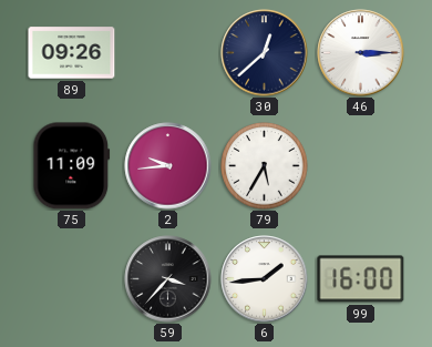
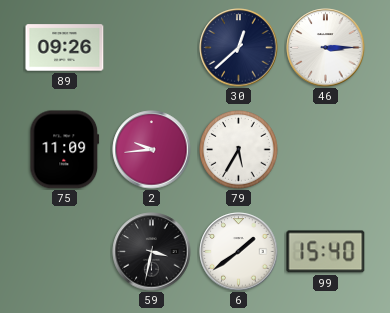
59: 3:37 -> 3:32 (152, 252)
6: 1:44 -> 1:39 (239, 252)
99: 16:00 -> 15:40 (326, 252)
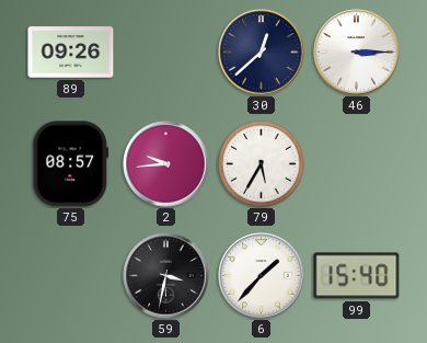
75: 11:09 -> 08:57 (71, 164)
6: 1:39 -> 1:37 (262, 276)
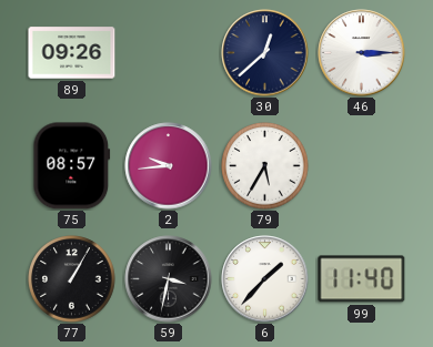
77: none -> 1:05 (72, 279)
99: 15:40 -> 11:40 (362, 279)
